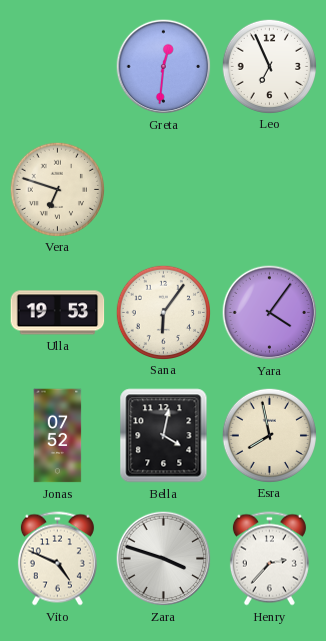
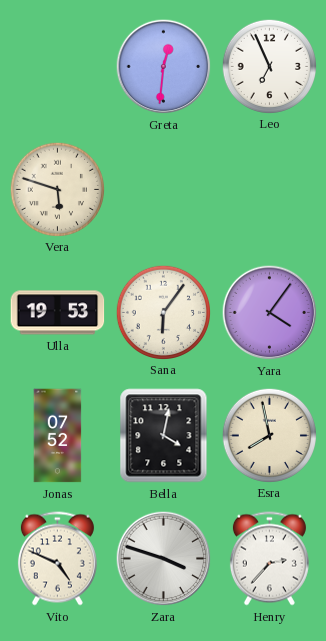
Vera: 6:48 -> 5:48 (57, 189)
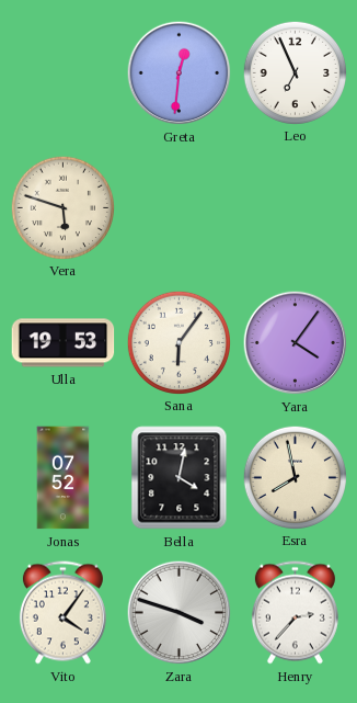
Vito: 4:49 -> 4:06 (62, 613)
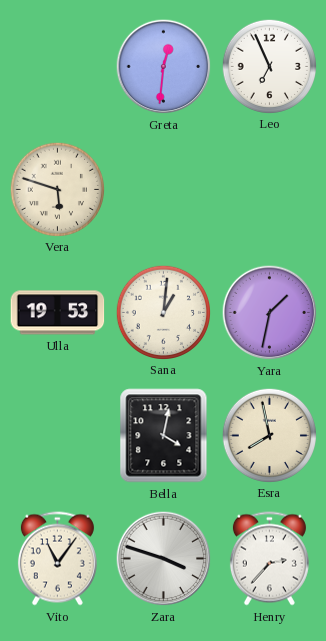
Sana: 6:06 -> 1:01 (163, 312)
Yara: 4:06 -> 1:32 (270, 313)
Jonas: 07:52 -> none (64, 478)
Vito: 4:06 -> 11:06 (57, 559)
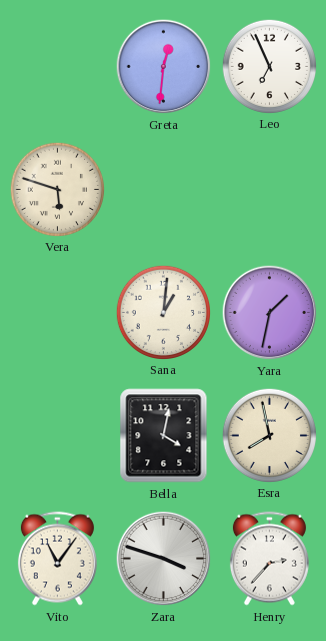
Ulla: 19:53 -> none (58, 313)
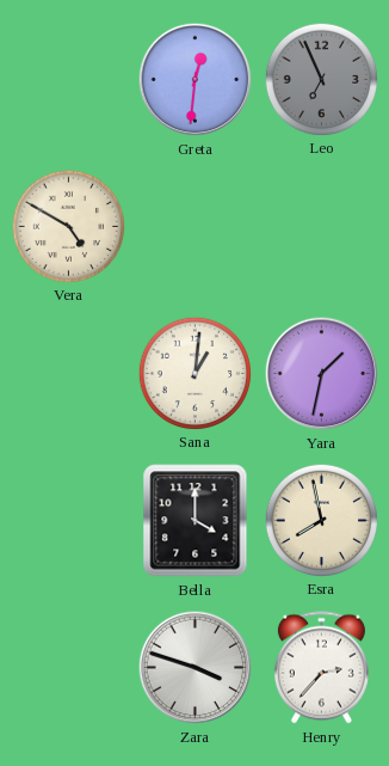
Leo dial: white -> grey (321, 79)
Vera: 5:48 -> 4:50 (68, 226)
Bella: 4:02 -> 4:00 (196, 521)
Vito: 11:06 -> none (57, 559)
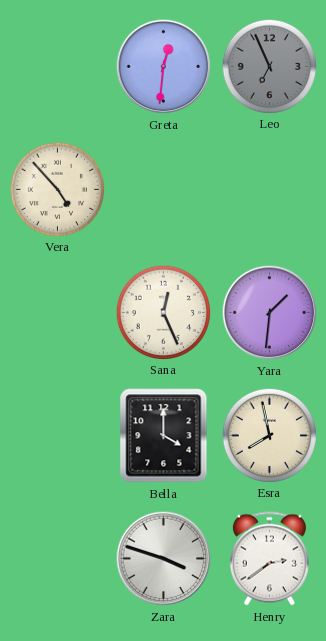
Vera: 4:50 -> 4:53 (57, 189)
Sana: 1:01 -> 12:26 (163, 312)
Yara: 1:32 -> 1:31 (270, 313)
Henry: 2:37 -> 2:39 (269, 559)
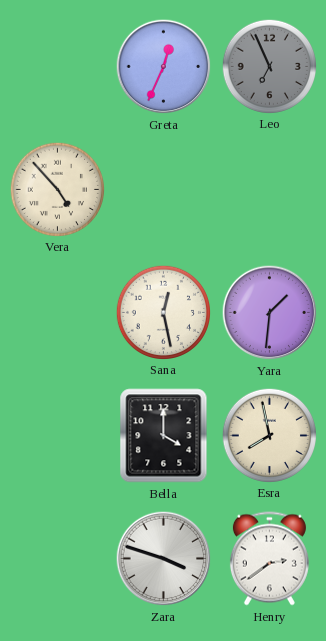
Greta: 12:31 -> 12:34 (164, 67)
Sana: 12:26 -> 12:28 (163, 312)
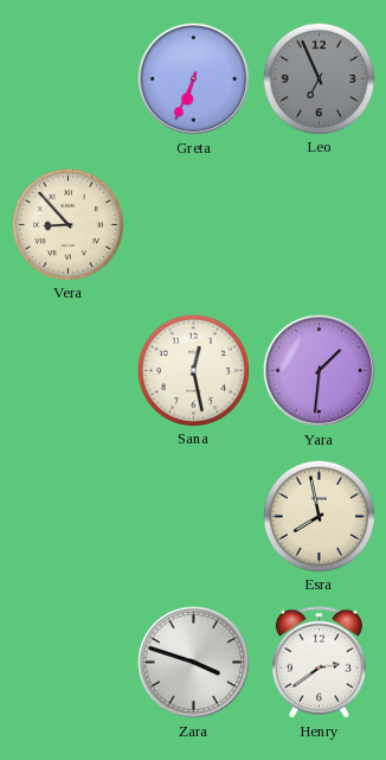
Greta: 12:34 -> 6:34 (194, 79)
Vera: 4:53 -> 8:53 (67, 224)
Bella: 4:00 -> none (164, 436)
